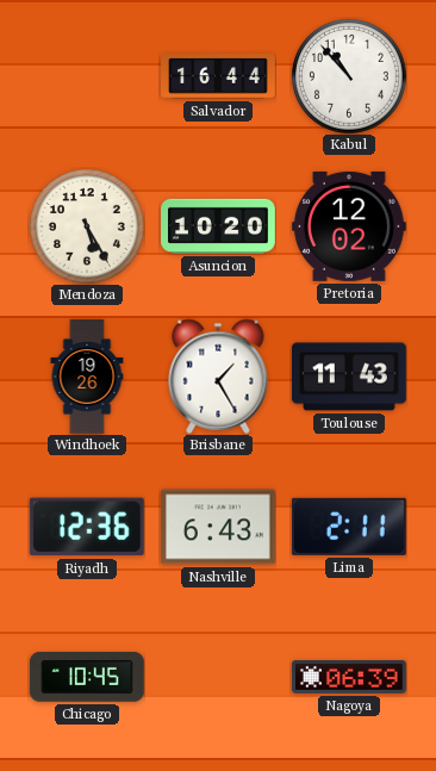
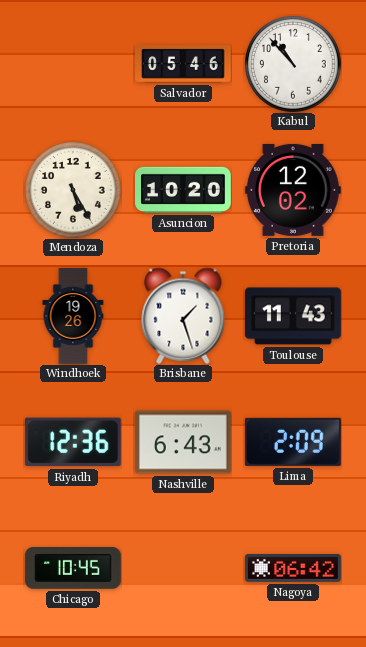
Salvador: 16:44 -> 05:46 (184, 64)
Brisbane: 1:25 -> 1:27 (183, 316)
Lima: 2:11 -> 2:09 (293, 442)
Nagoya: 06:39 -> 06:42 (294, 568)
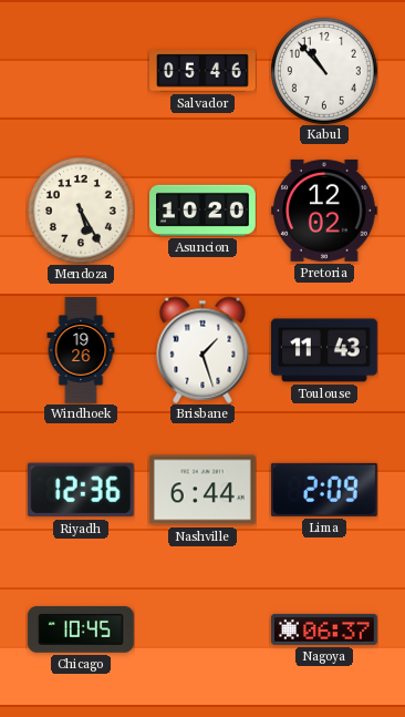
Nashville: 6:43 -> 6:44 (202, 490)
Nagoya: 06:42 -> 06:37 (325, 629)
